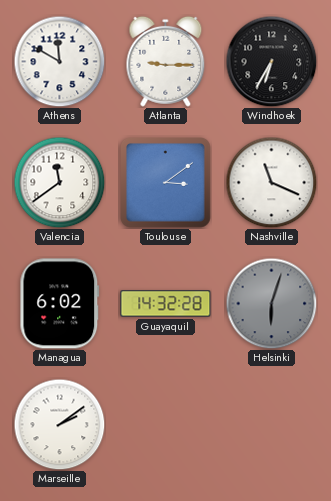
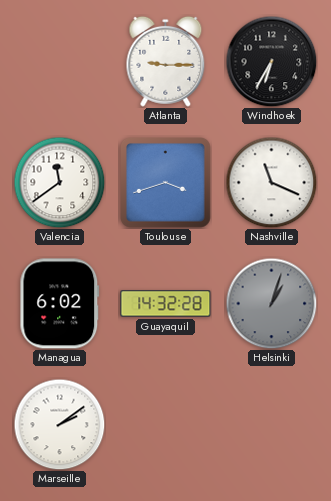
Athens: 11:50 -> none (59, 61)
Toulouse: 3:09 -> 3:42 (166, 183)
Helsinki: 6:03 -> 1:03 (271, 303)
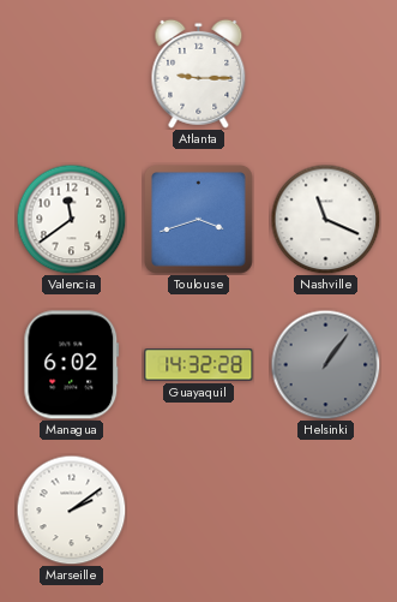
Windhoek: 6:35 -> none (271, 61)
Helsinki: 1:03 -> 1:06 (325, 364)
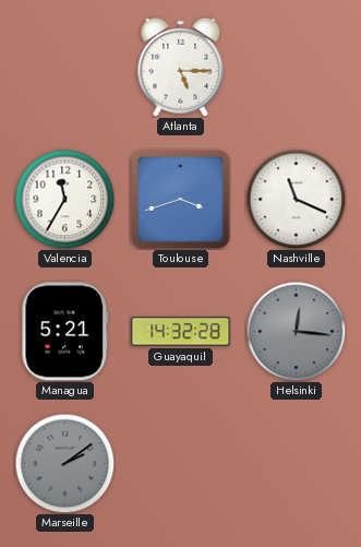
Atlanta: 9:15 -> 5:15 (181, 67)
Valencia: 11:39 -> 11:35 (64, 199)
Managua: 6:02 -> 5:21 (65, 332)
Helsinki: 1:06 -> 12:16 (296, 331)
Marseille dial: white -> grey (64, 463)
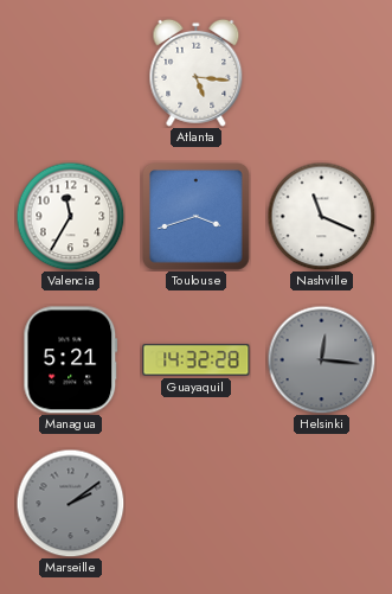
Atlanta: 5:15 -> 5:16 (197, 72)
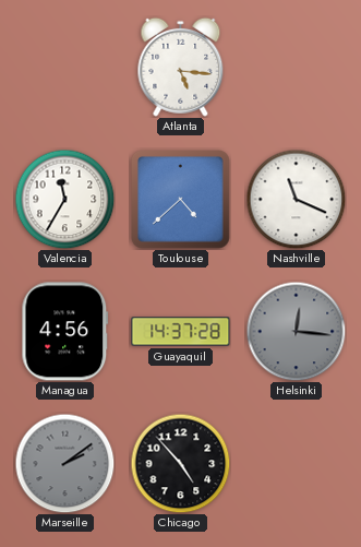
Toulouse: 3:42 -> 4:38 (181, 200)
Managua: 5:21 -> 4:56 (65, 332)
Guayaquil: 14:32 -> 14:37 (181, 332)
Chicago: none -> 4:53 (180, 463)
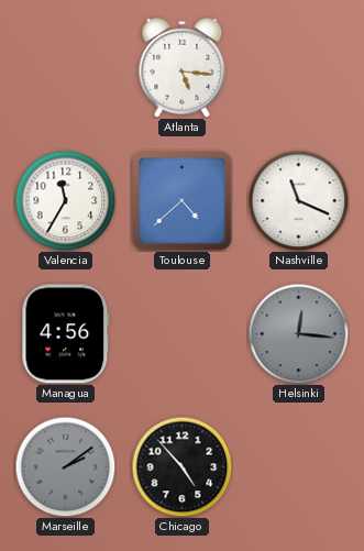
Guayaquil: 14:37 -> none (181, 332)
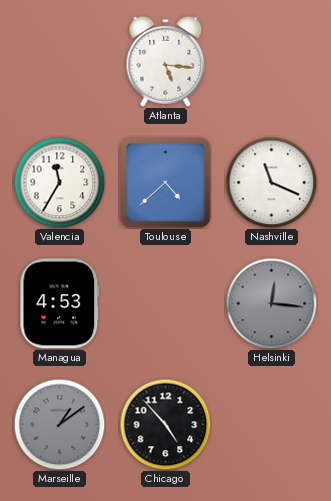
Managua: 4:56 -> 4:53 (60, 304)
Marseille: 2:09 -> 1:09 (59, 424)
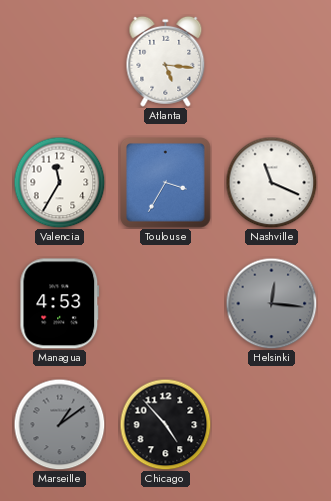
Toulouse: 4:38 -> 3:35 (166, 183)
